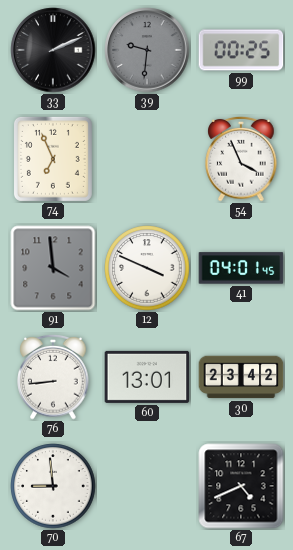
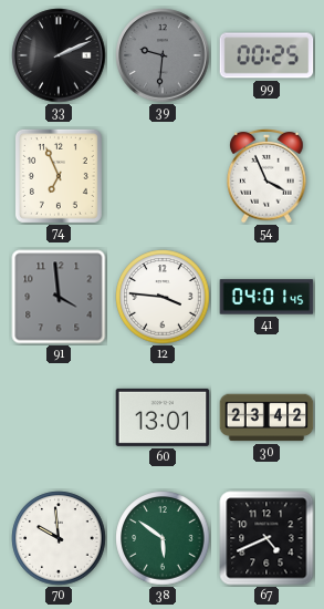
12: 3:49 -> 3:46 (163, 297)
76: 8:44 -> none (53, 377)
70: 8:59 -> 9:59 (59, 538)
38: none -> 5:51 (163, 538)
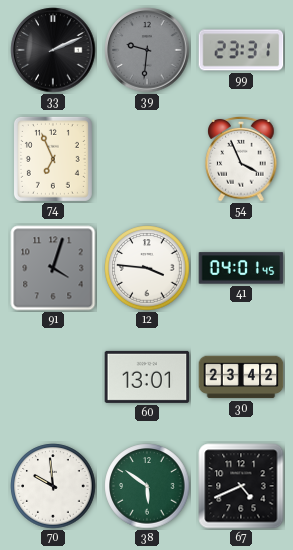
99: 00:25 -> 23:31 (241, 50)
91: 3:59 -> 4:03 (53, 268)
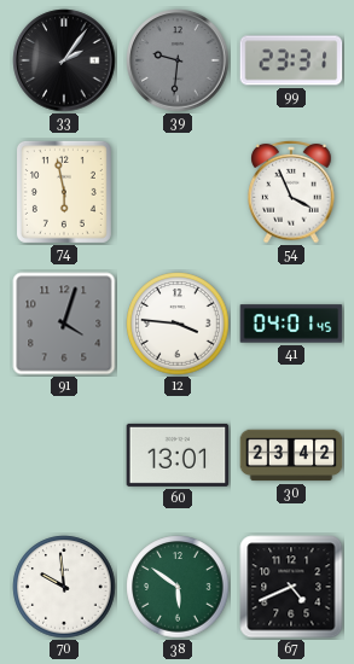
33: 2:11 -> 2:06 (64, 60)
74: 6:56 -> 5:58 (64, 192)
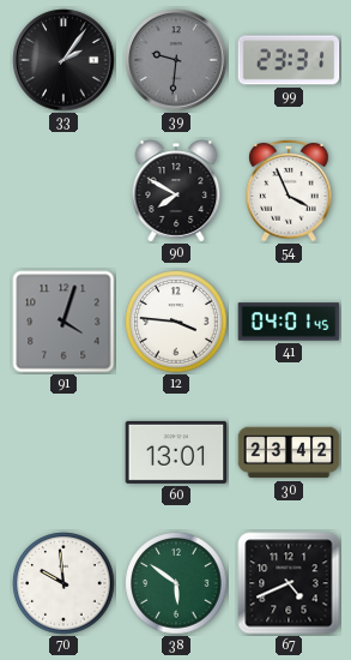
74: 5:58 -> none (64, 192)
90: none -> 7:50 (176, 191)
